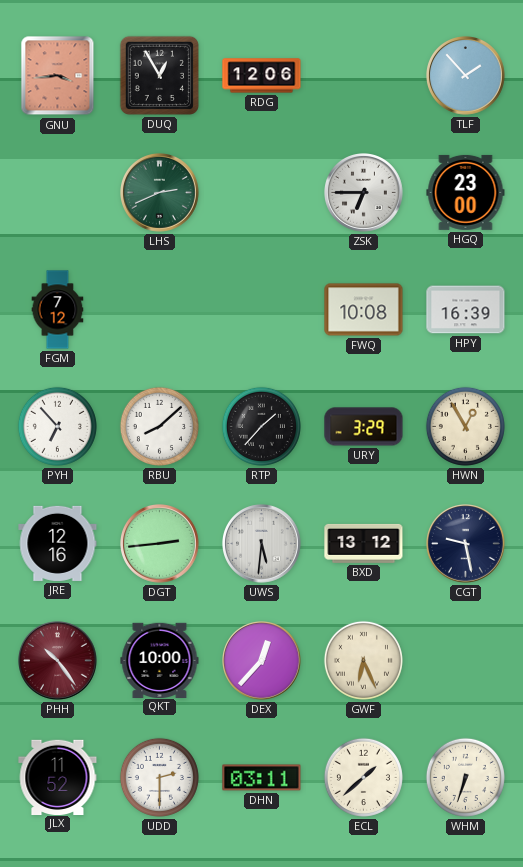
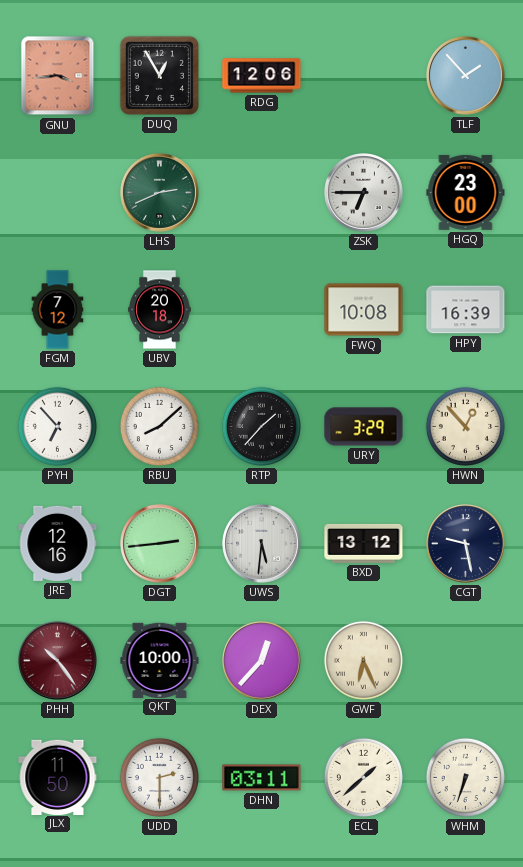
UBV: none -> 20:18 (160, 310)
HWN: 12:55 -> 12:53 (465, 426)
JLX: 11:52 -> 11:50 (58, 777)
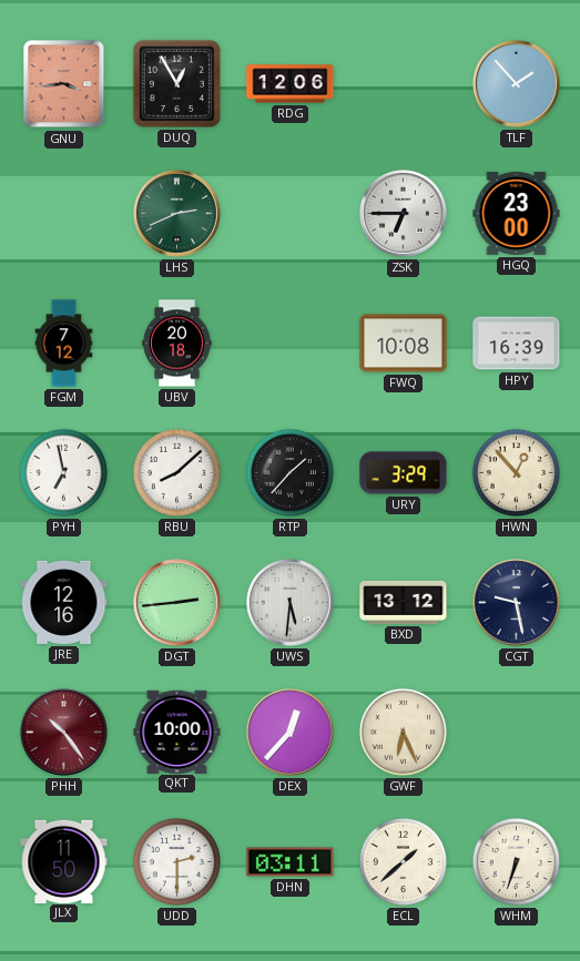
PYH: 6:53 -> 6:58 (63, 472)
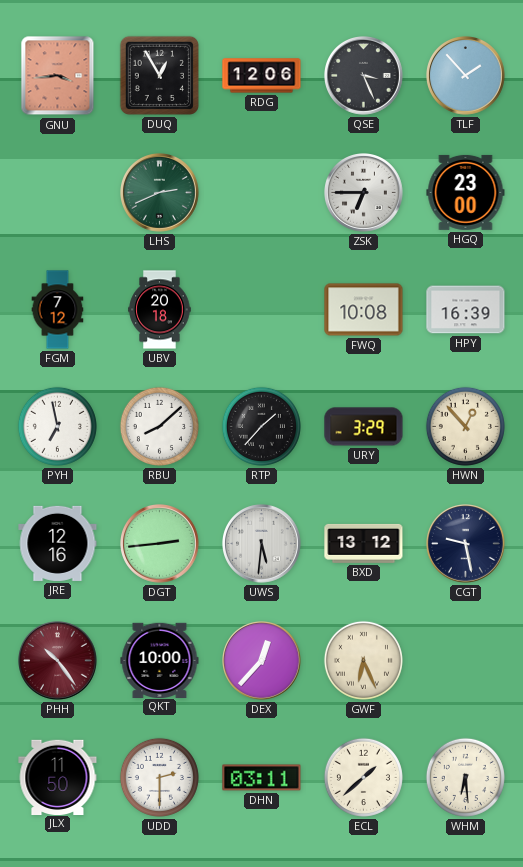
QSE: none -> 3:26 (364, 76)
WHM: 6:33 -> 6:29 (465, 777)
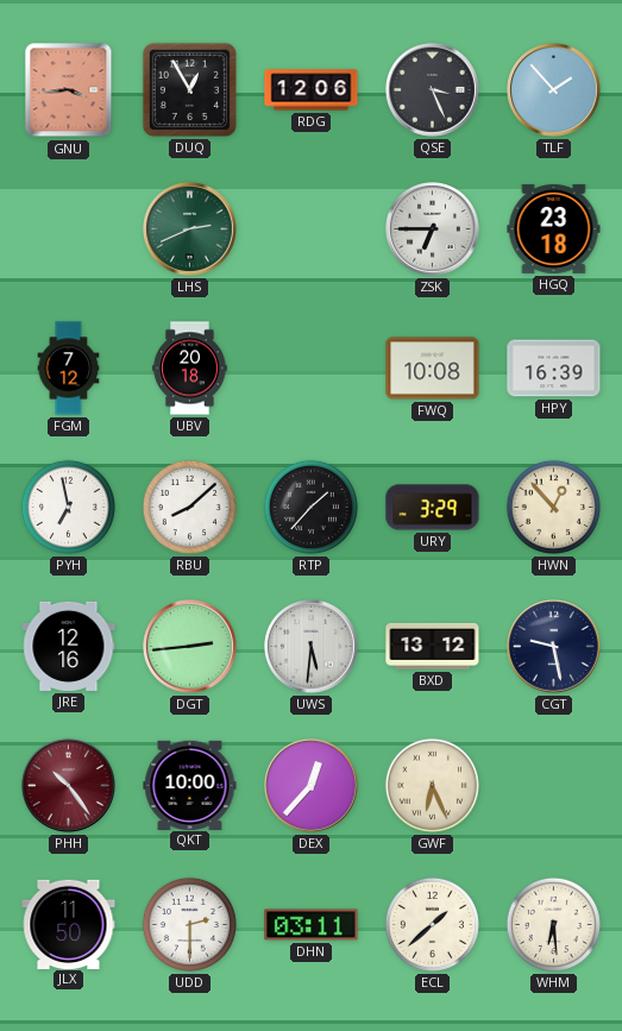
HGQ: 23:00 -> 23:18 (554, 228)
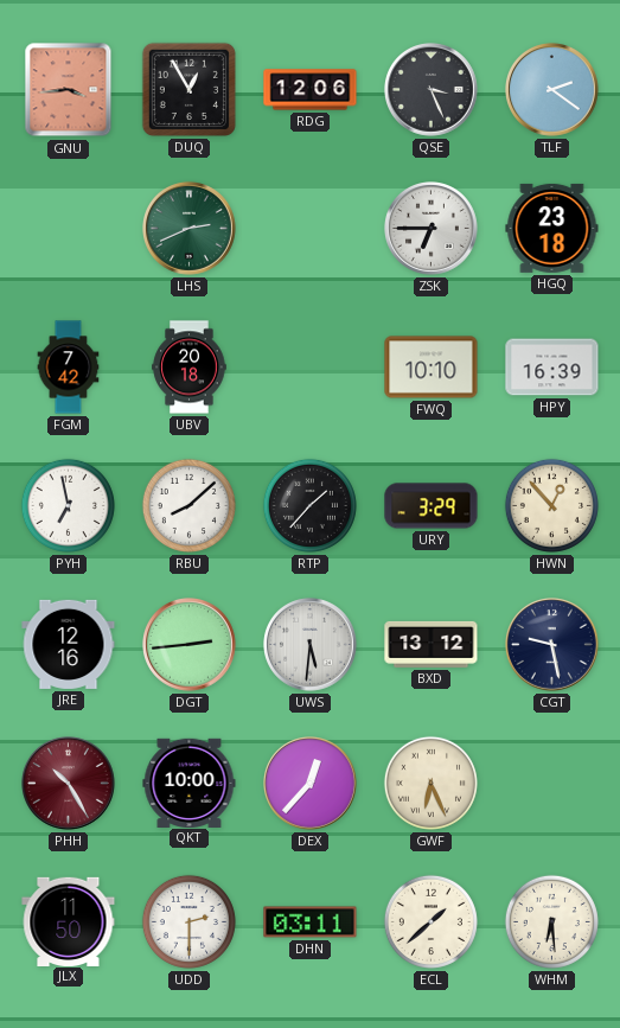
TLF: 1:53 -> 2:21 (552, 90)
FGM: 7:12 -> 7:42 (69, 368)
FWQ: 10:08 -> 10:10 (432, 368)
PHH: 10:24 -> 10:25 (69, 784)
